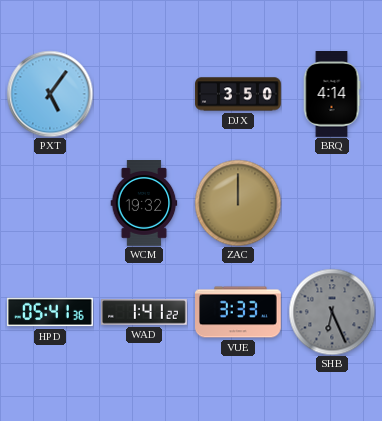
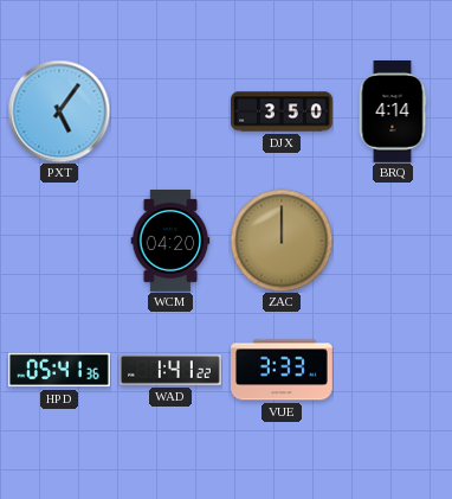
WCM: 19:32 -> 04:20 (170, 242)
SHB: 6:26 -> none (332, 312)
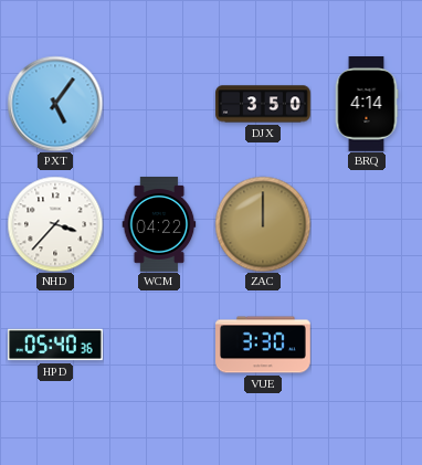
NHD: none -> 3:37 (55, 224)
WCM: 04:20 -> 04:22 (159, 225)
HPD: 05:41 -> 05:40 (56, 345)
WAD: 1:41 -> none (172, 370)
VUE: 3:33 -> 3:30 (264, 345)
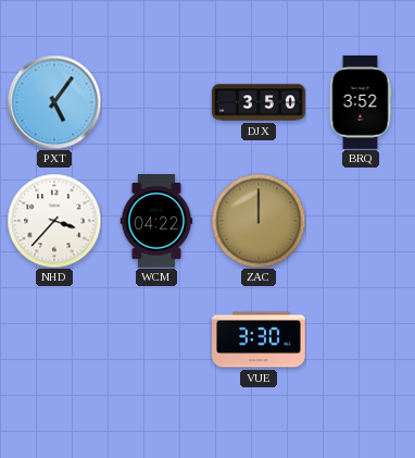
BRQ: 4:14 -> 3:52 (361, 103)
HPD: 05:40 -> none (56, 345)
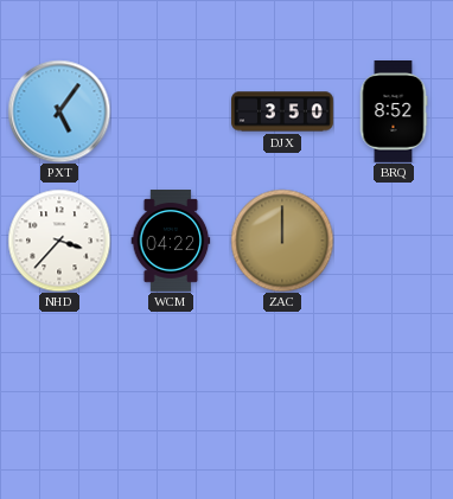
BRQ: 3:52 -> 8:52 (394, 113)
VUE: 3:30 -> none (260, 339)
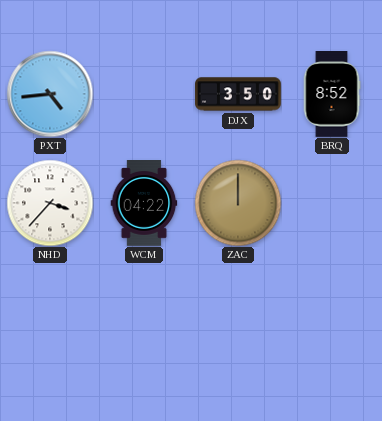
PXT: 5:06 -> 4:44 (50, 94)
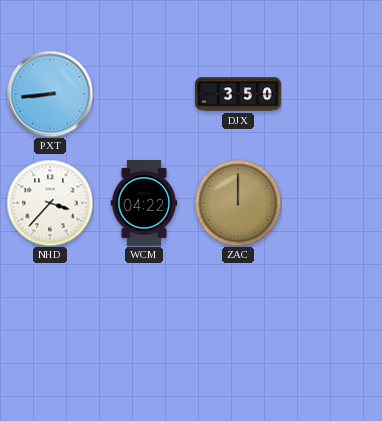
PXT: 4:44 -> 8:44 (50, 94)
BRQ: 8:52 -> none (332, 95)
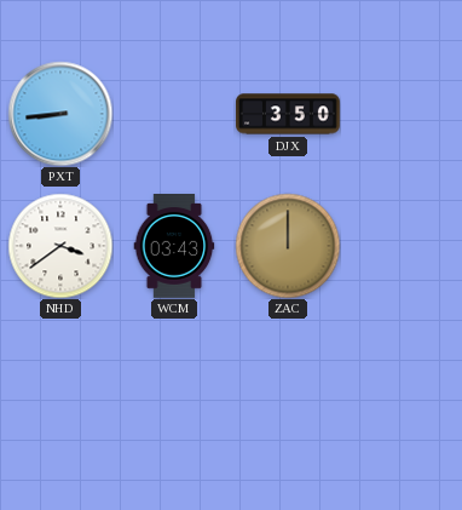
NHD: 3:37 -> 3:39 (60, 246)
WCM: 04:22 -> 03:43 (174, 247)
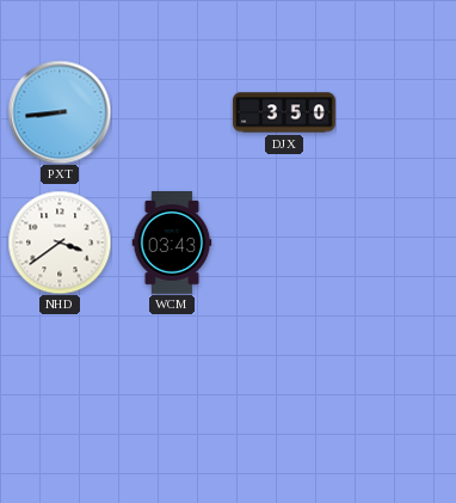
ZAC: 12:00 -> none (288, 246)
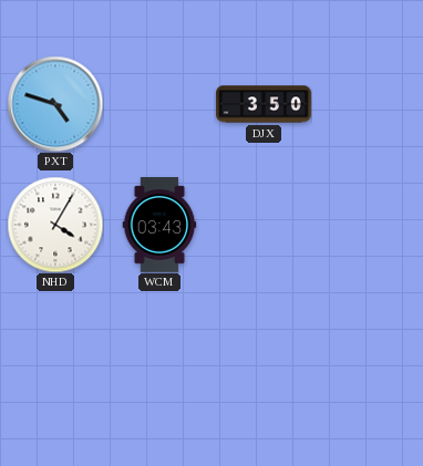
PXT: 8:44 -> 4:48 (55, 104)
NHD: 3:39 -> 4:05 (55, 225)
